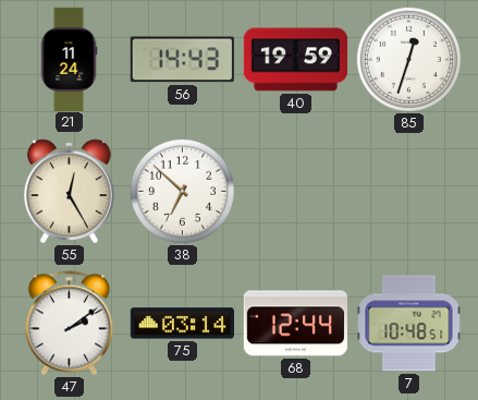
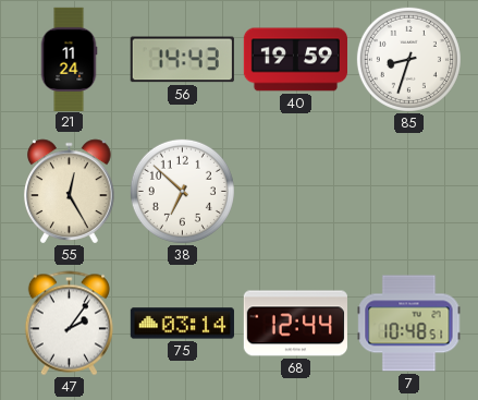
85: 12:33 -> 8:33 (408, 59)
47: 2:09 -> 2:06 (69, 324)
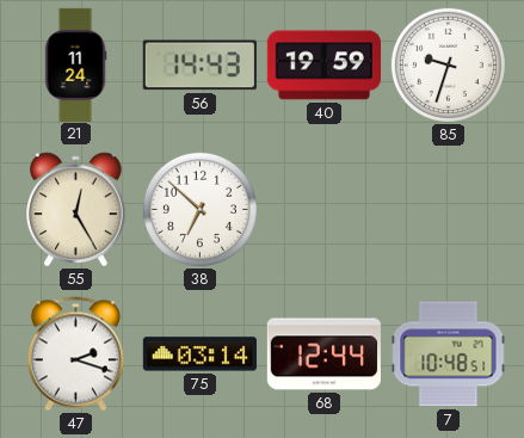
85: 8:33 -> 9:33 (448, 64)
47: 2:06 -> 2:18 (75, 354)
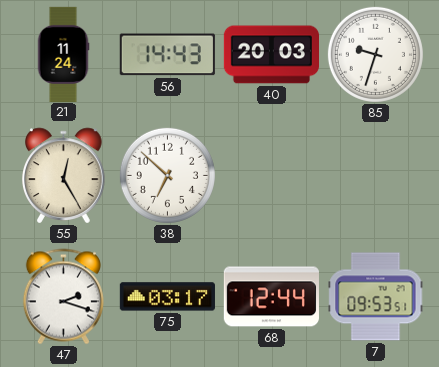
40: 19:59 -> 20:03 (271, 55)
75: 03:14 -> 03:17 (167, 297)
7: 10:48 -> 09:53 (376, 297)
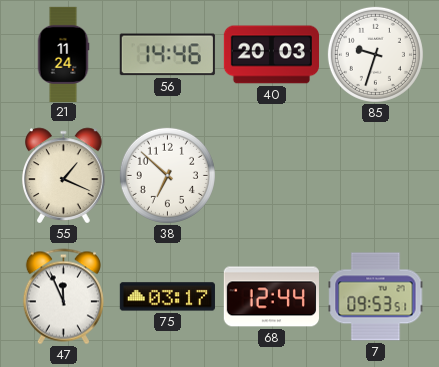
56: 14:43 -> 14:46 (167, 55)
55: 12:25 -> 1:19 (64, 176)
47: 2:18 -> 11:56 (63, 297)
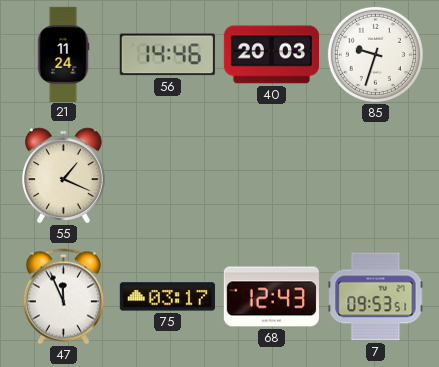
38: 6:52 -> none (167, 175)
68: 12:44 -> 12:43 (271, 297)
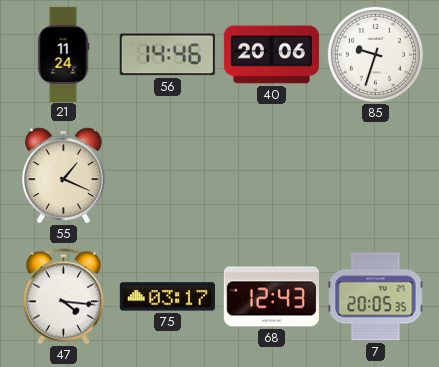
40: 20:03 -> 20:06 (271, 55)
47: 11:56 -> 4:16 (63, 297)
7: 09:53 -> 20:05 (376, 297)
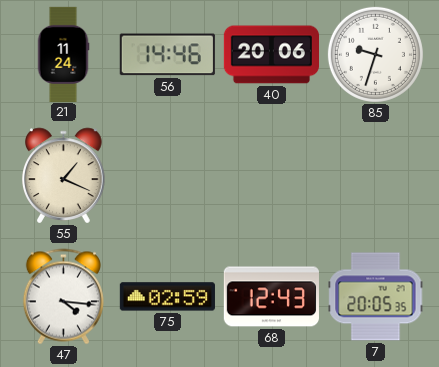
75: 03:17 -> 02:59 (167, 297)
